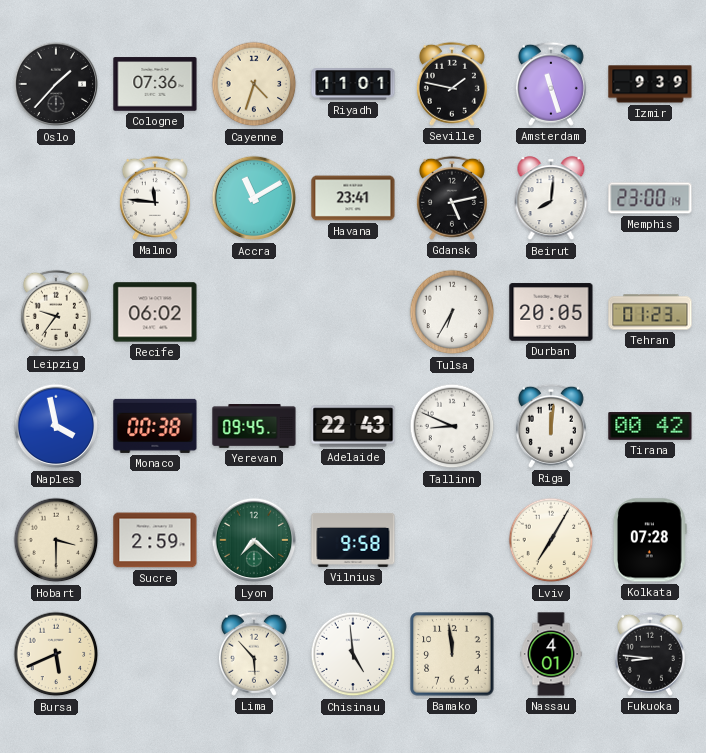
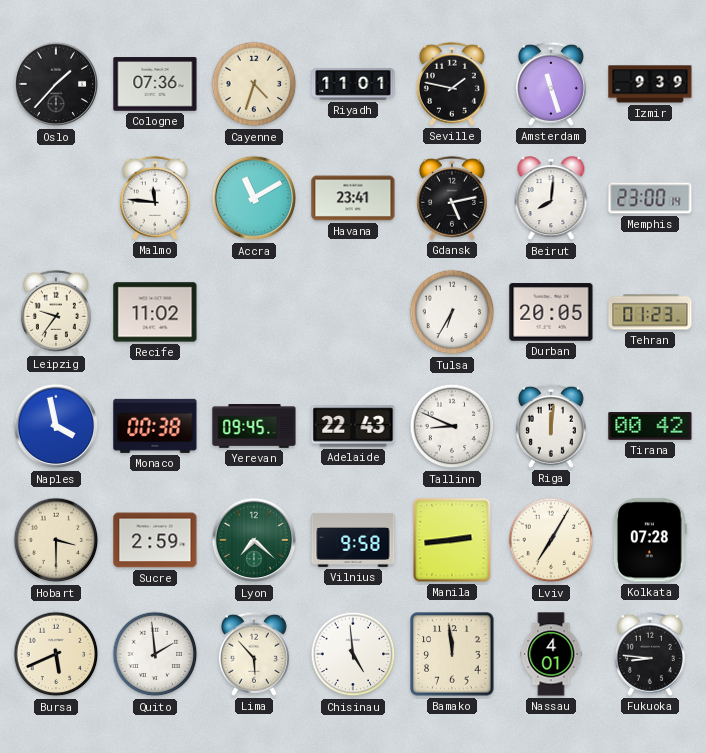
Recife: 06:02 -> 11:02 (155, 312)
Manila: none -> 2:44 (452, 540)
Quito: none -> 1:59 (155, 654)
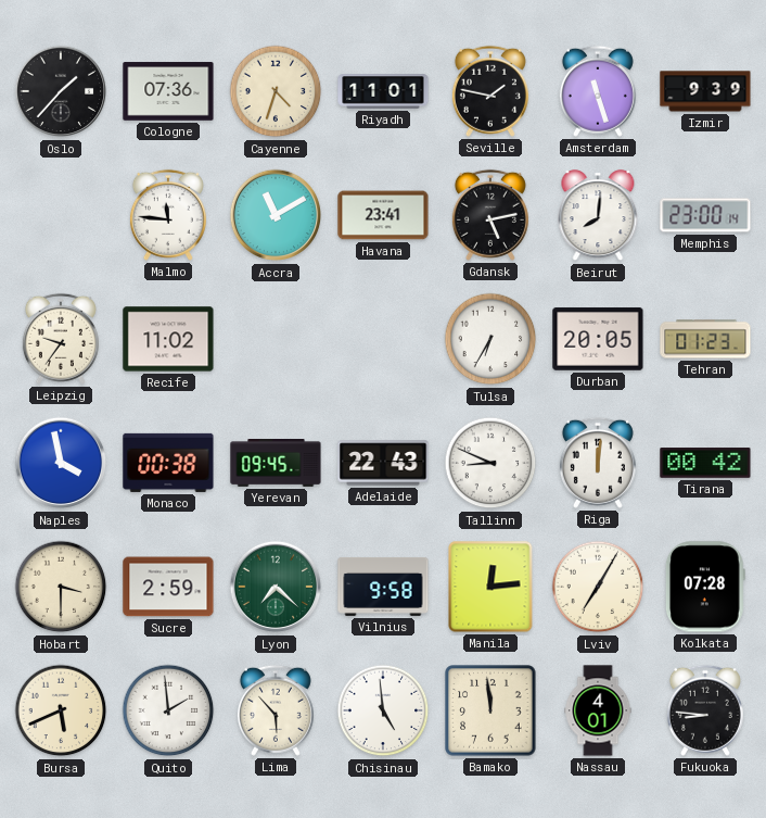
Manila: 2:44 -> 12:14 (490, 587)
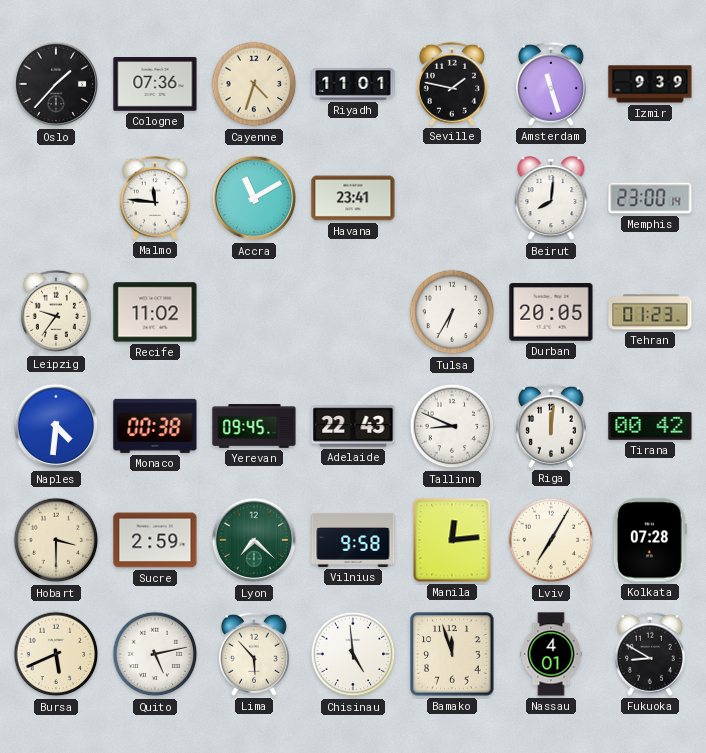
Gdansk: 5:13 -> none (490, 215)
Naples: 3:58 -> 4:31 (56, 426)
Quito: 1:59 -> 5:13 (155, 654)
Bamako: 11:59 -> 11:57 (452, 654)
Fukuoka: 8:46 -> 8:50 (650, 654)
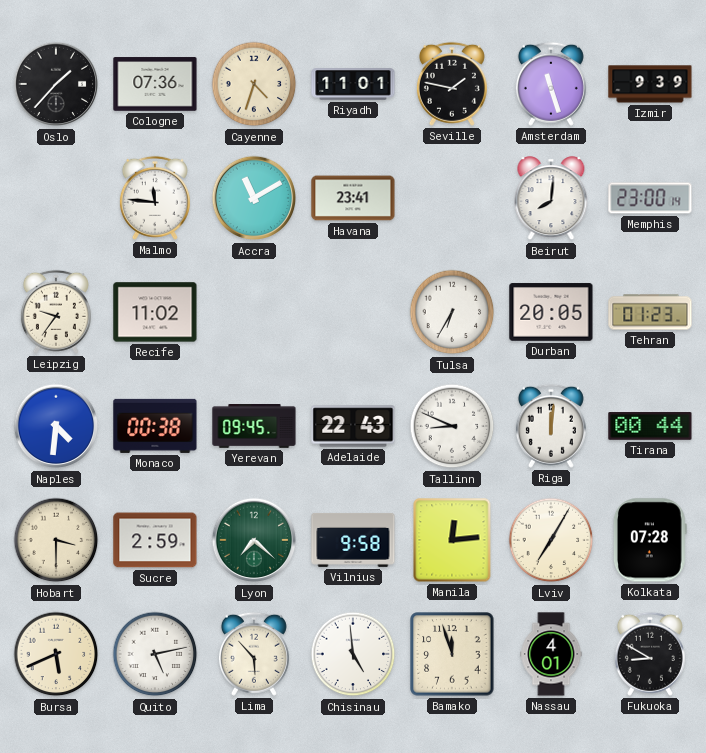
Tirana: 00:42 -> 00:44 (650, 426)
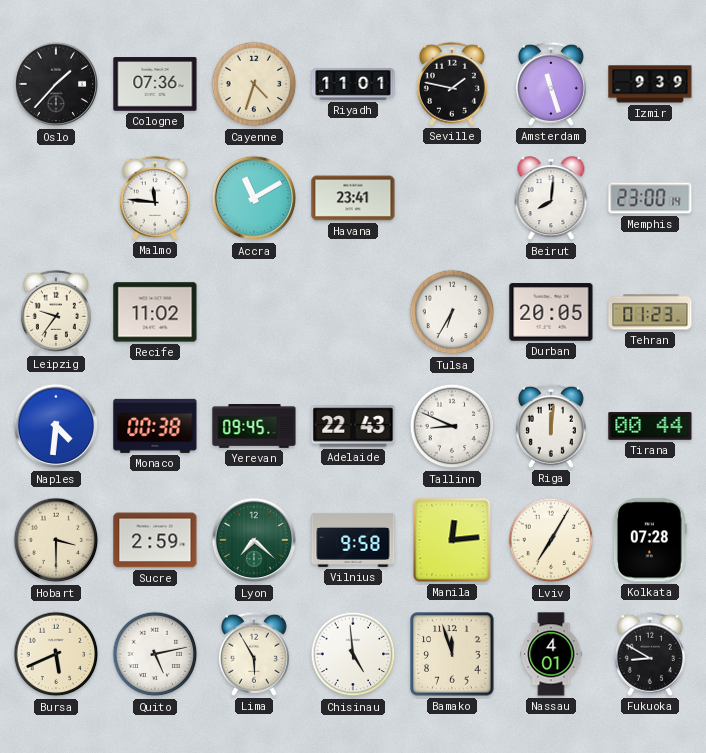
Lima: 5:53 -> 5:55 (254, 654)
